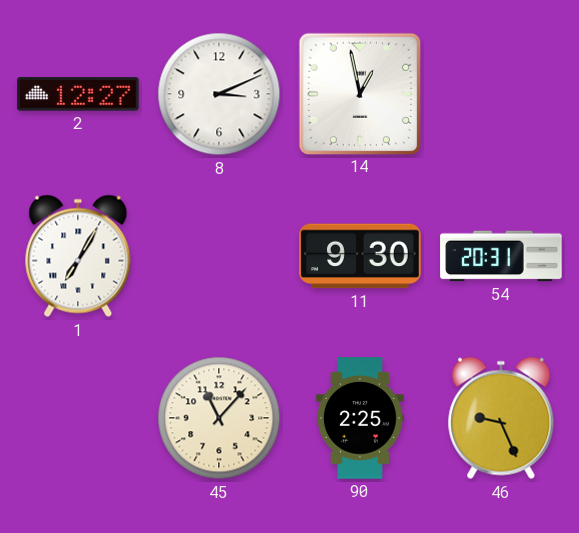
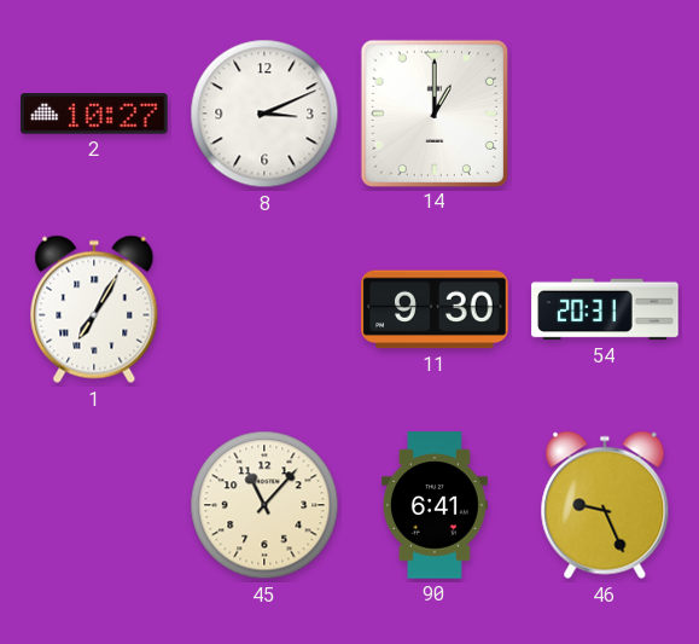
2: 12:27 -> 10:27 (94, 114)
14: 12:58 -> 1:00 (433, 112)
90: 2:25 -> 6:41 (435, 505)
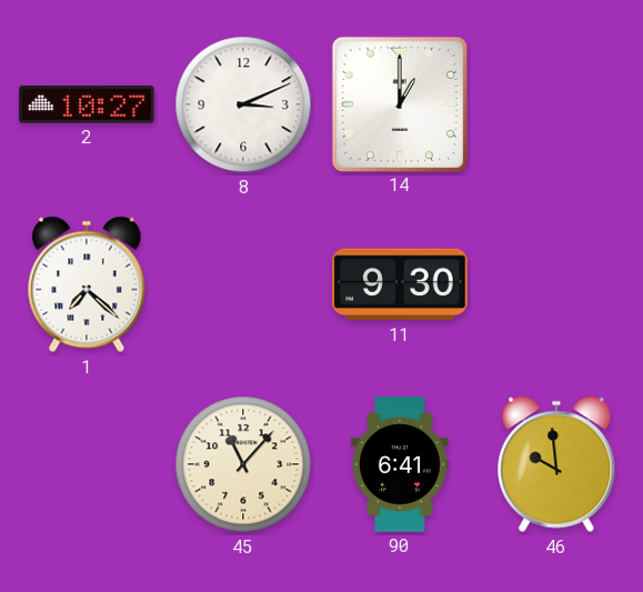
1: 7:05 -> 7:22 (87, 284)
54: 20:31 -> none (605, 309)
46: 9:26 -> 9:59 (556, 464)
